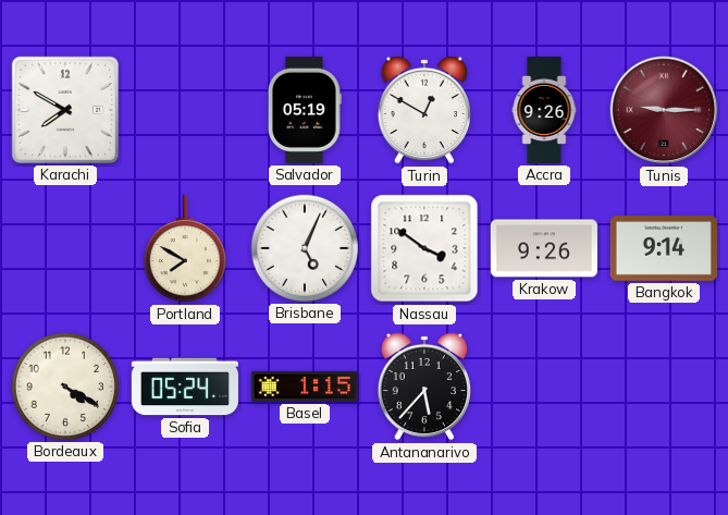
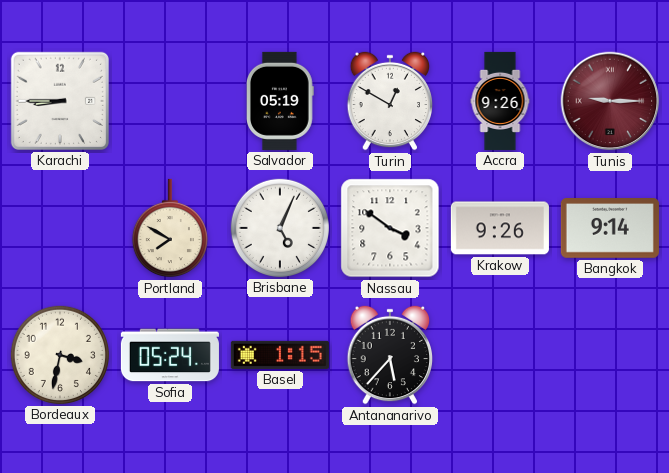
Karachi: 7:50 -> 8:45 (60, 101)
Bordeaux: 4:20 -> 3:32 (60, 355)
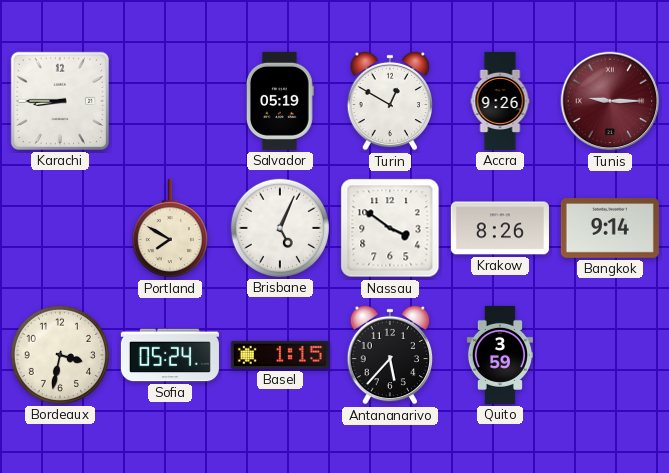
Krakow: 9:26 -> 8:26 (500, 228)
Quito: none -> 3:59 (500, 355)
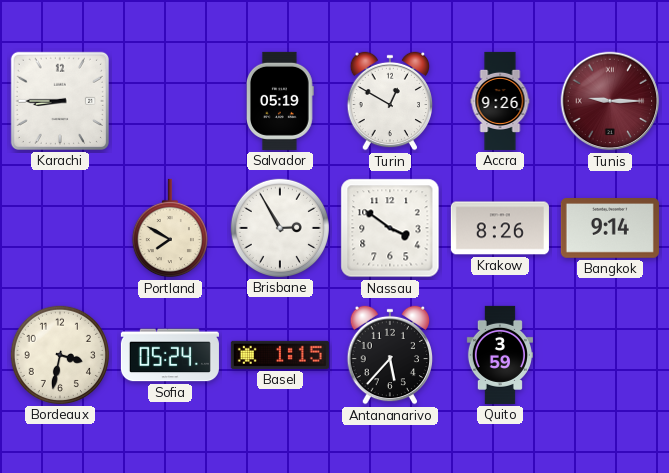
Brisbane: 5:04 -> 2:55 (280, 228)
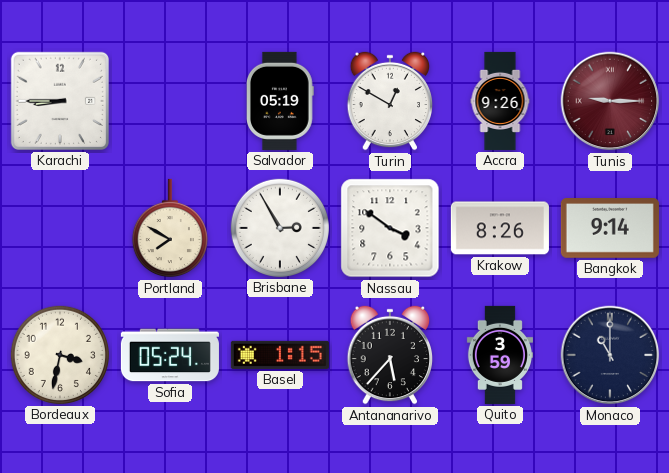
Monaco: none -> 11:00 (610, 355)
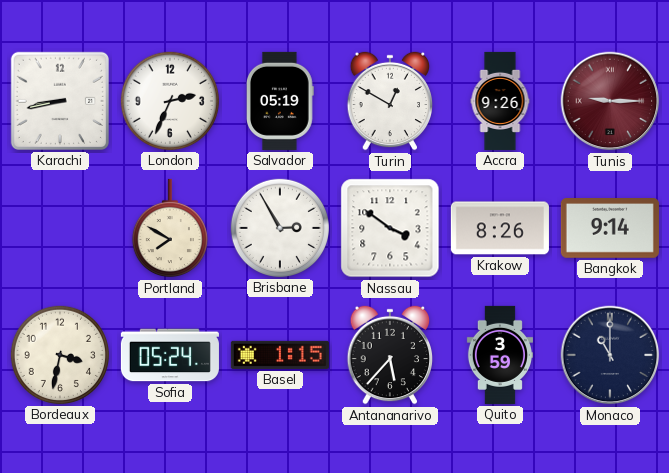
Karachi: 8:45 -> 8:43 (60, 101)
London: none -> 2:34 (170, 101)
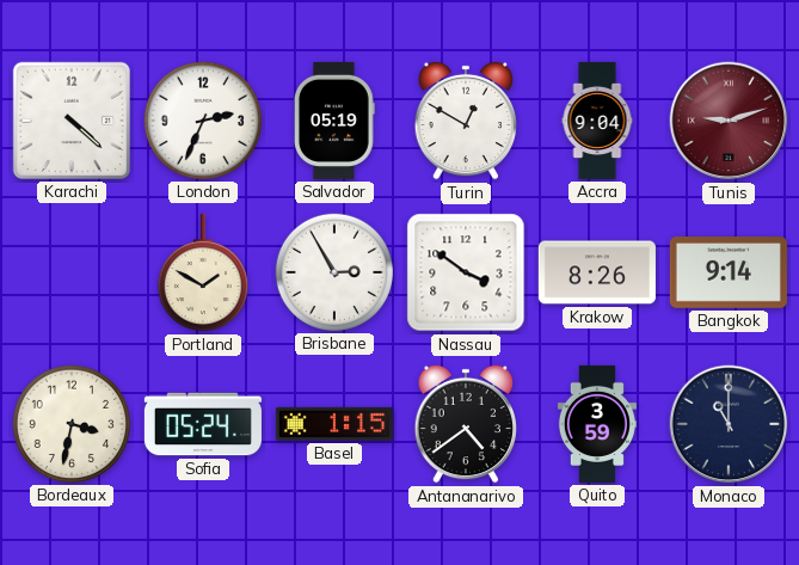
Karachi: 8:43 -> 4:22 (72, 121)
Accra: 9:26 -> 9:04 (597, 121)
Tunis: 9:15 -> 9:12 (729, 121)
Portland: 7:50 -> 1:50 (203, 272)
Antananarivo: 5:37 -> 4:39 (466, 424)
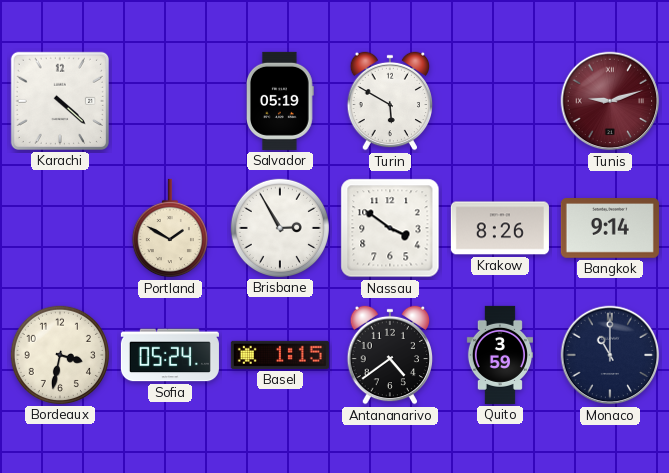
London: 2:34 -> none (203, 121)
Turin: 12:50 -> 5:50 (390, 101)
Accra: 9:04 -> none (597, 121)
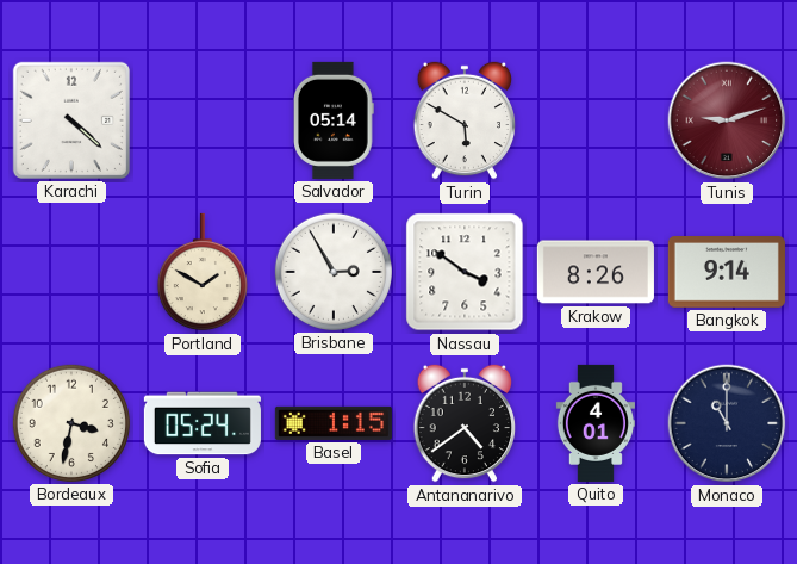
Salvador: 05:19 -> 05:14 (335, 120)
Quito: 3:59 -> 4:01 (596, 423)
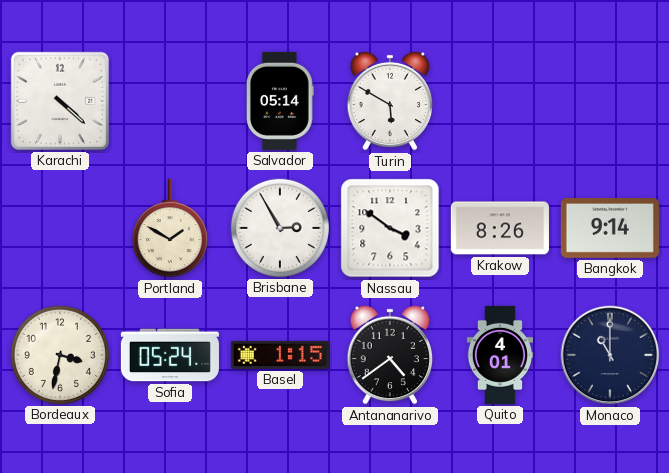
Tunis: 9:12 -> none (727, 120)
